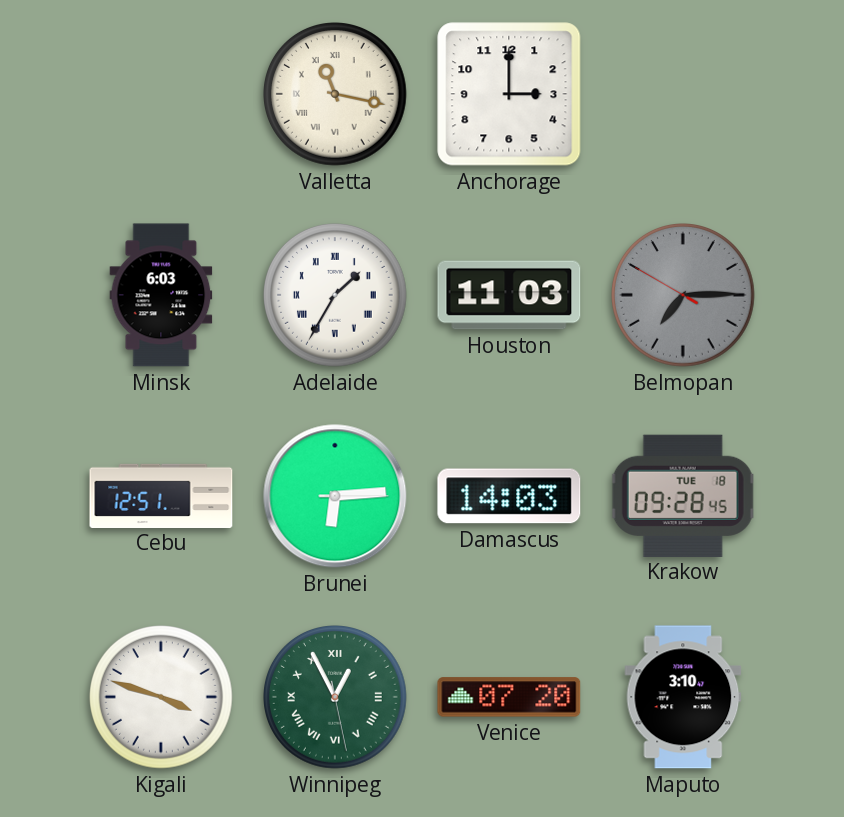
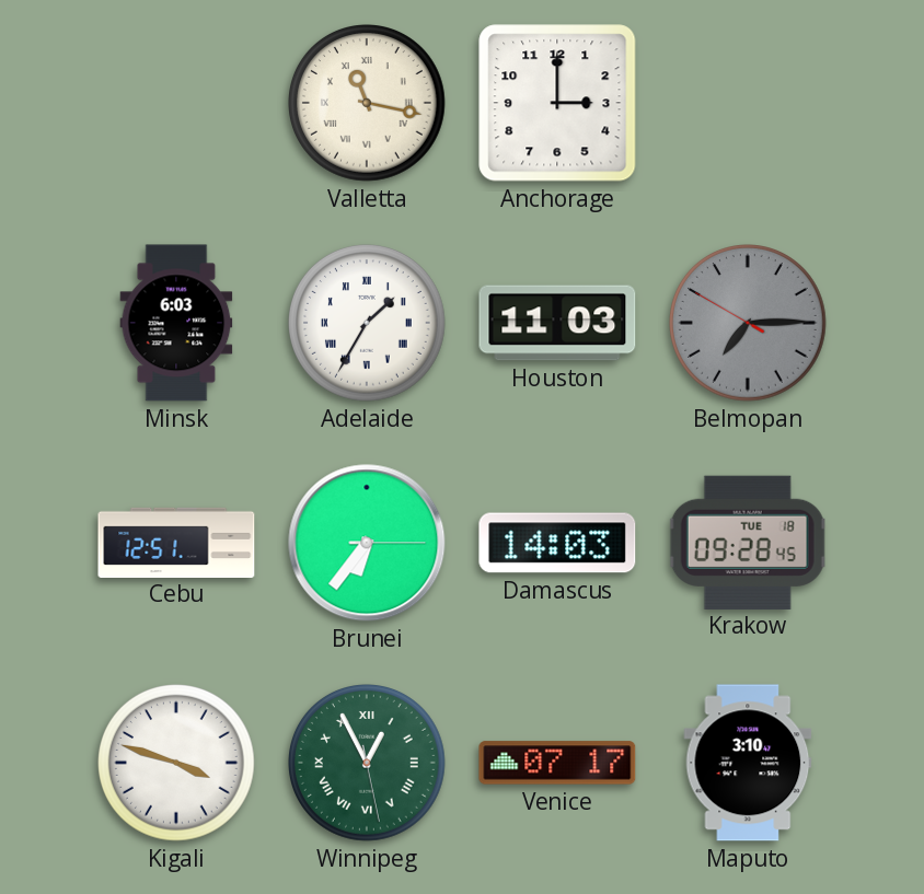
Brunei: 6:14 -> 6:36 (367, 543)
Venice: 07:20 -> 07:17 (557, 763)
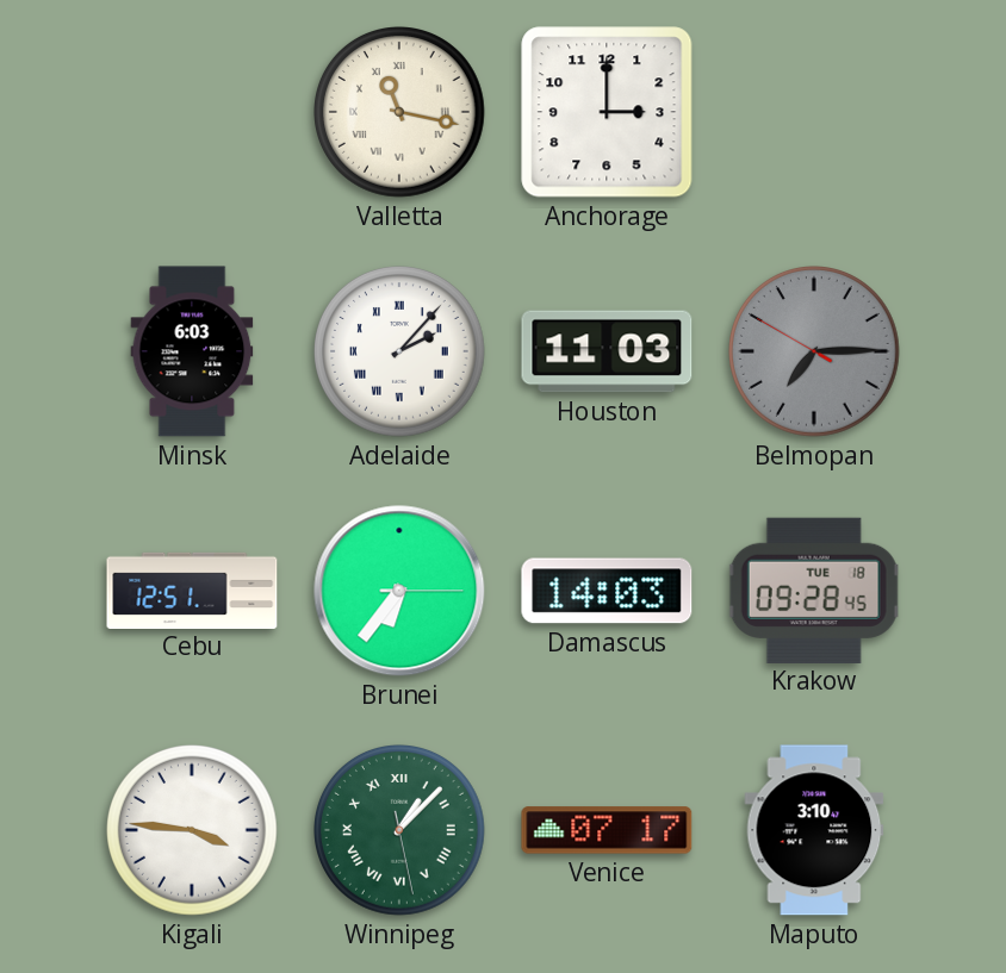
Adelaide: 1:35 -> 2:07 (400, 353)
Kigali: 3:48 -> 3:46 (193, 831)
Winnipeg: 12:55 -> 1:07 (400, 831)
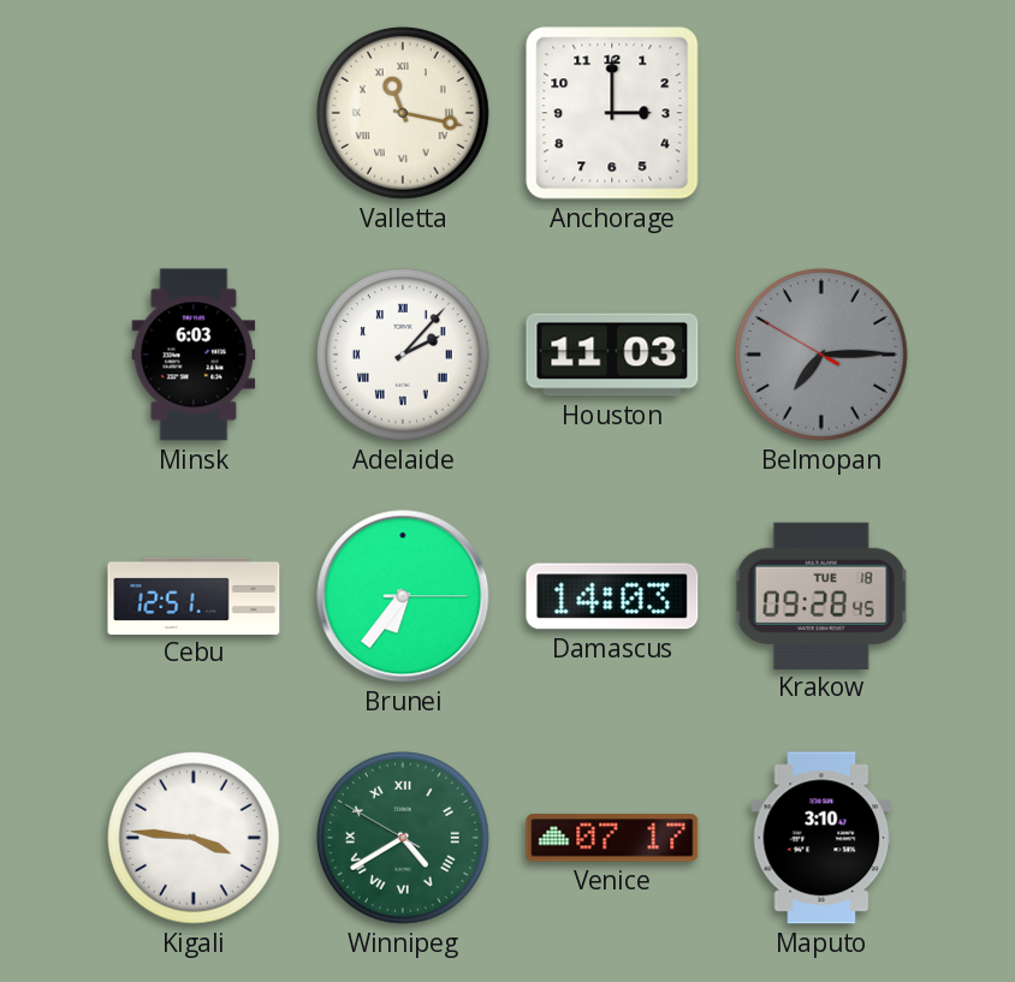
Winnipeg: 1:07 -> 4:39 (404, 839)
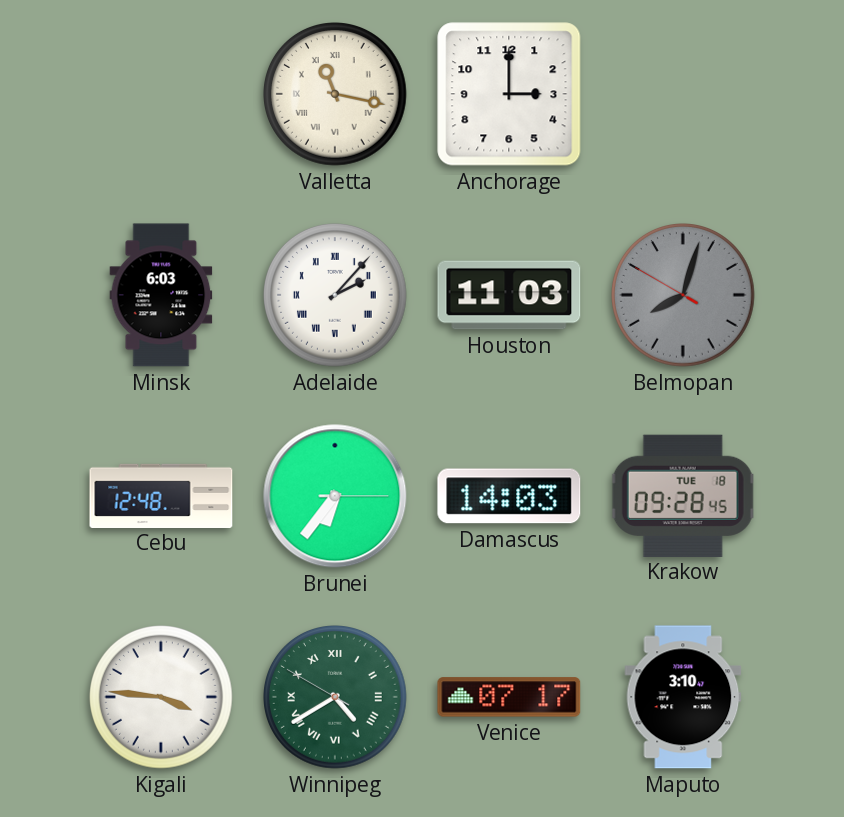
Belmopan: 7:14 -> 8:02 (684, 296)
Cebu: 12:51 -> 12:48 (161, 495)
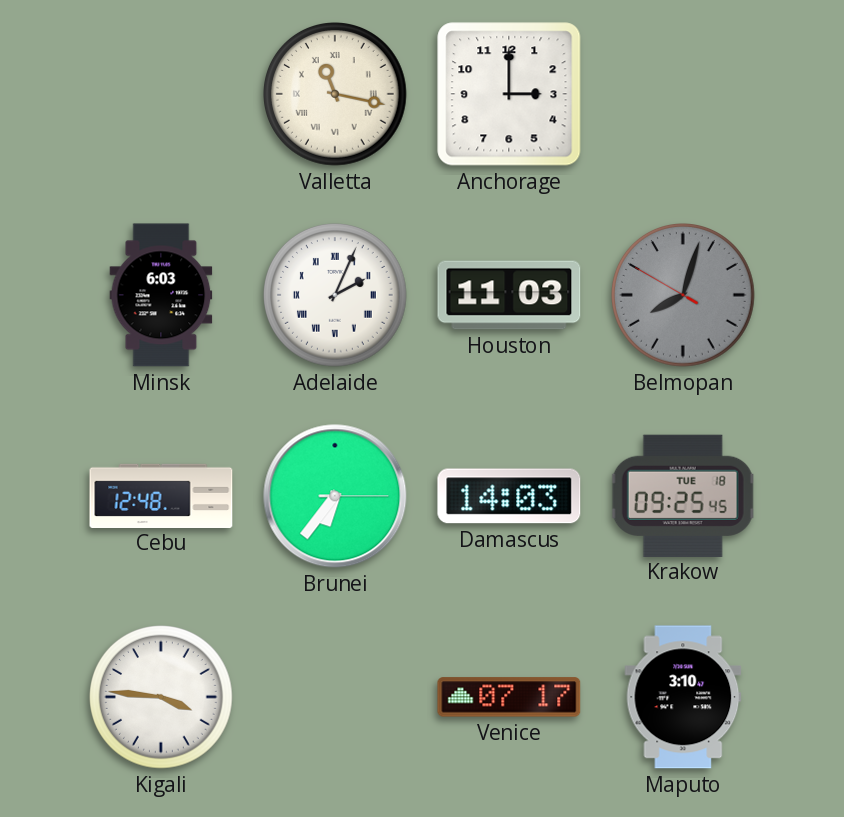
Adelaide: 2:07 -> 2:04 (336, 296)
Krakow: 09:28 -> 09:25 (683, 495)
Winnipeg: 4:39 -> none (336, 698)
